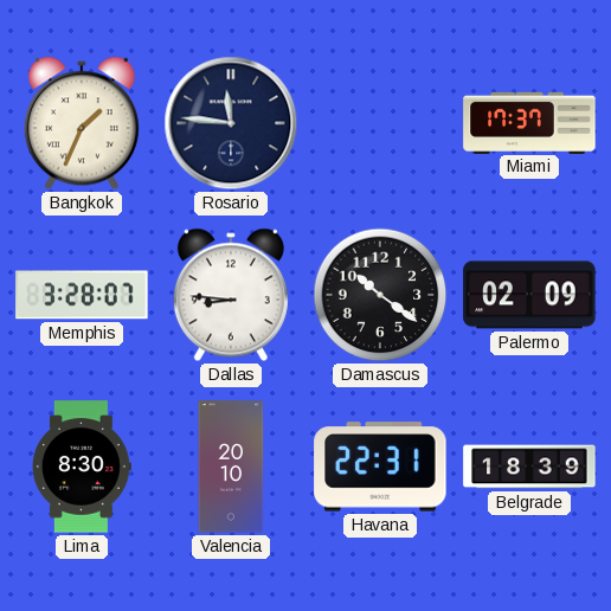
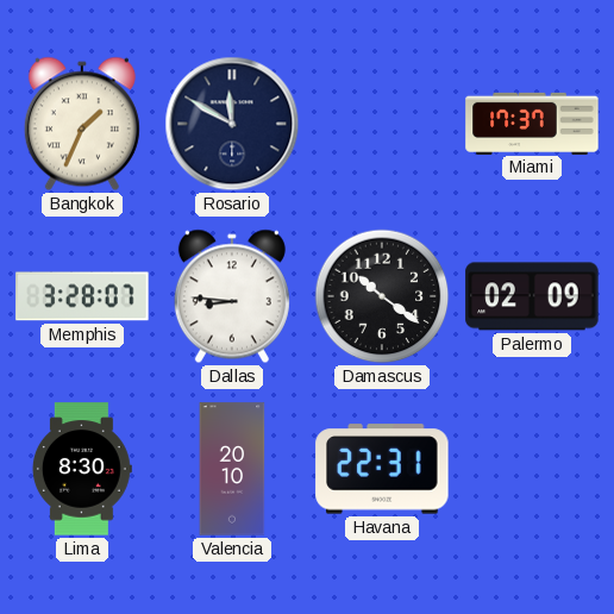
Rosario: 11:46 -> 11:50 (232, 124)
Belgrade: 18:39 -> none (529, 467)
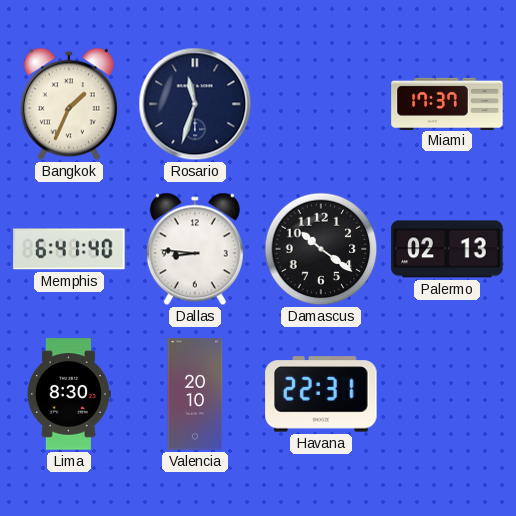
Rosario: 11:50 -> 11:33 (195, 104)
Memphis: 3:28 -> 6:41 (69, 249)
Palermo: 02:09 -> 02:13 (447, 249)
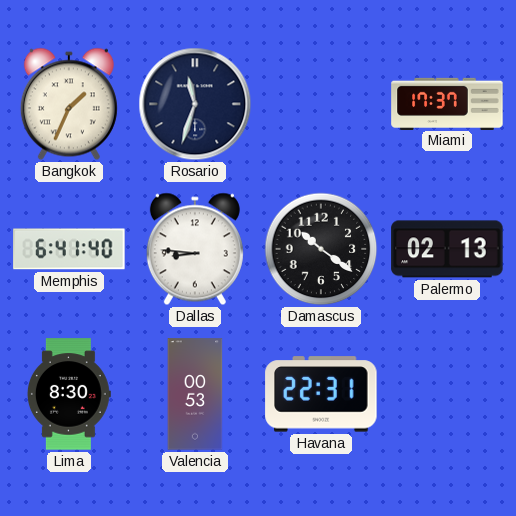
Valencia: 20:10 -> 00:53 (195, 394)
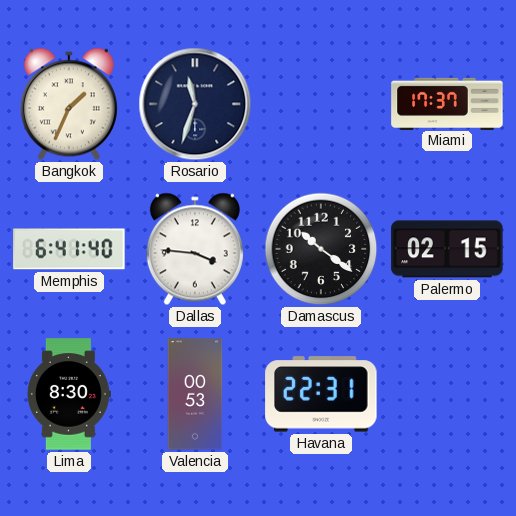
Dallas: 8:46 -> 3:46 (195, 249)
Palermo: 02:13 -> 02:15 (447, 249)
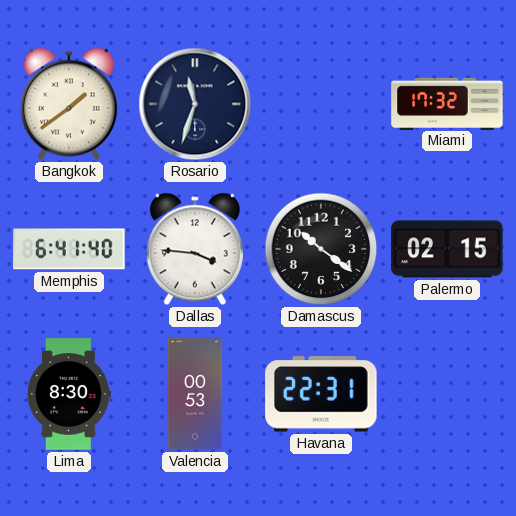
Bangkok: 1:34 -> 1:39 (69, 104)
Miami: 17:37 -> 17:32 (447, 103)
